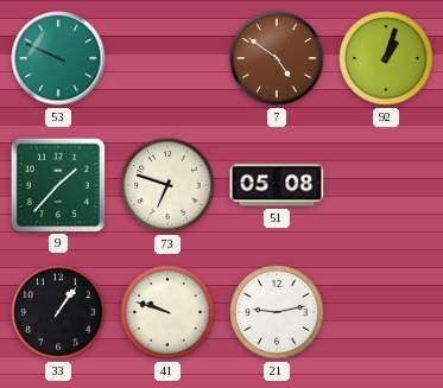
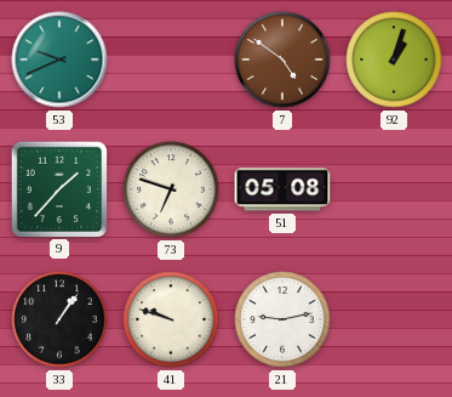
53: 9:49 -> 9:41 (59, 59)
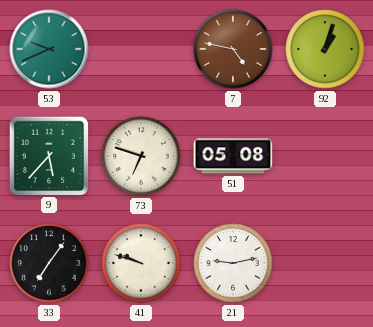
7: 4:51 -> 4:47 (233, 49)
9: 1:37 -> 5:37 (48, 155)
33: 1:06 -> 7:06 (49, 263)
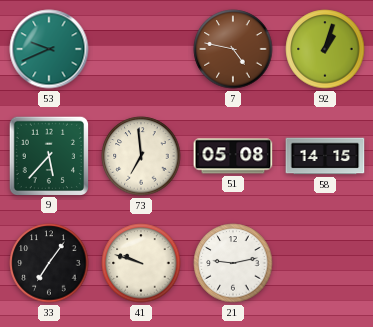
73: 6:48 -> 6:59 (141, 156)
58: none -> 14:15 (325, 156)
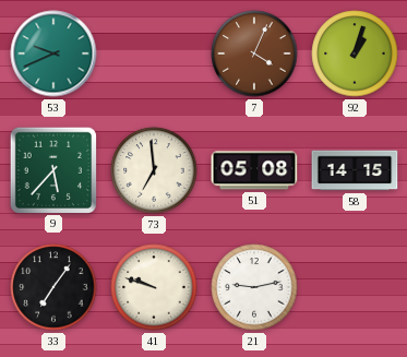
7: 4:47 -> 4:04 (254, 53)
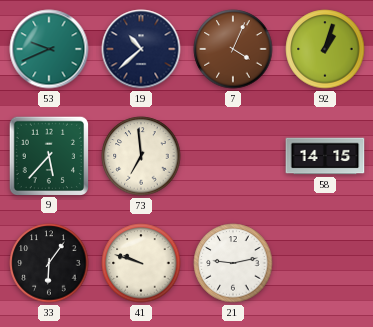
19: none -> 10:38 (141, 49)
51: 05:08 -> none (254, 170)
33: 7:06 -> 6:06 (49, 263)
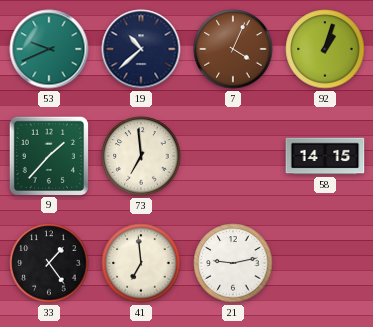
9: 5:37 -> 1:37 (48, 155)
33: 6:06 -> 1:24 (49, 263)
41: 9:48 -> 6:59 (141, 263)
